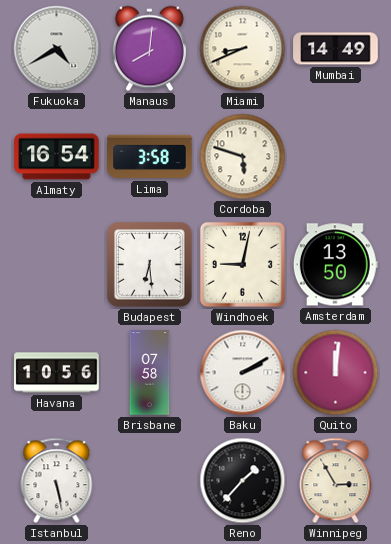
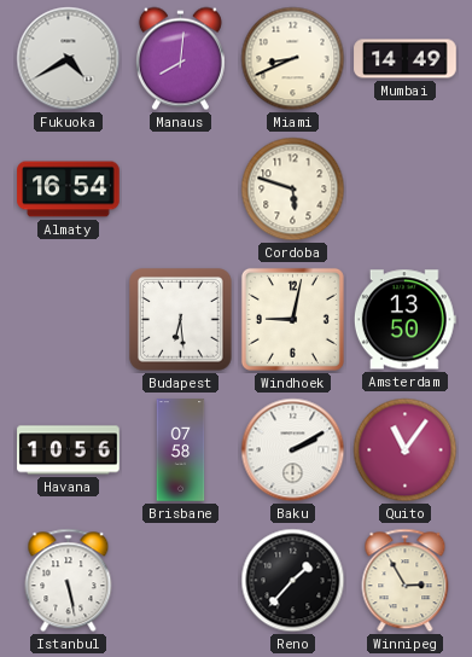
Lima: 3:58 -> none (150, 157)
Quito: 12:01 -> 11:06 (406, 450)
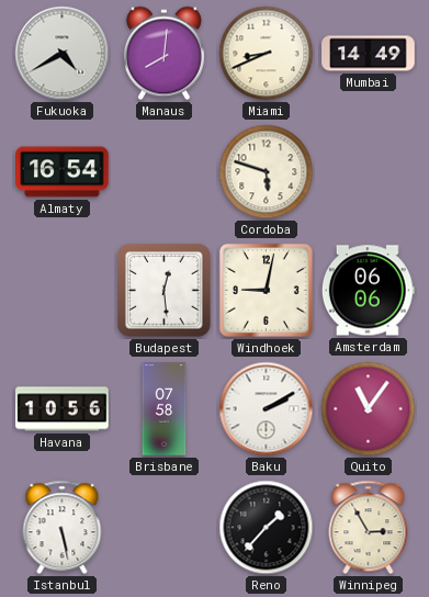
Budapest: 6:29 -> 12:29 (165, 291)
Amsterdam: 13:50 -> 06:06 (368, 291)
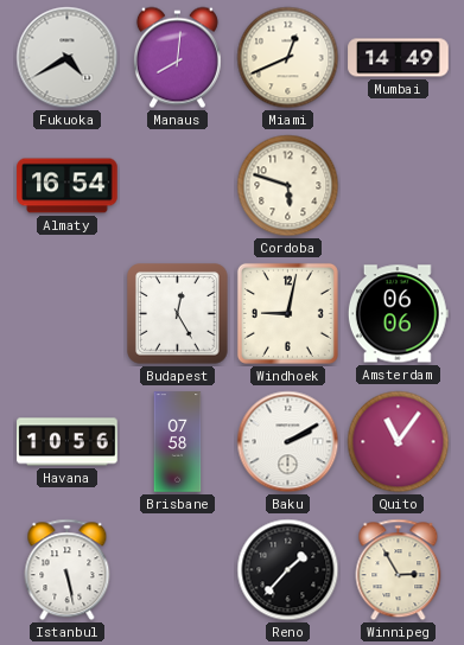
Miami: 8:41 -> 12:41 (288, 58)
Budapest: 12:29 -> 12:25 (178, 314)
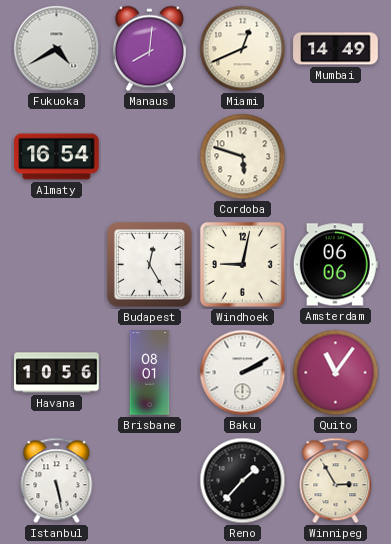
Brisbane: 07:58 -> 08:01 (150, 373)
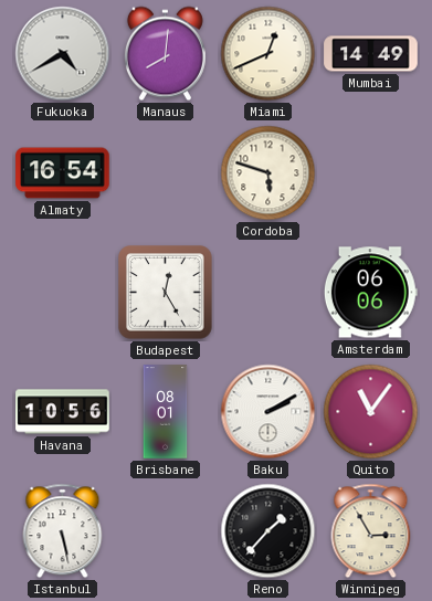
Windhoek: 9:02 -> none (242, 264)
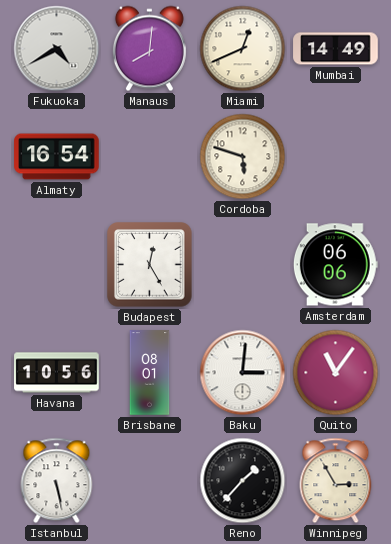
Baku: 2:10 -> 3:01 (243, 373)
